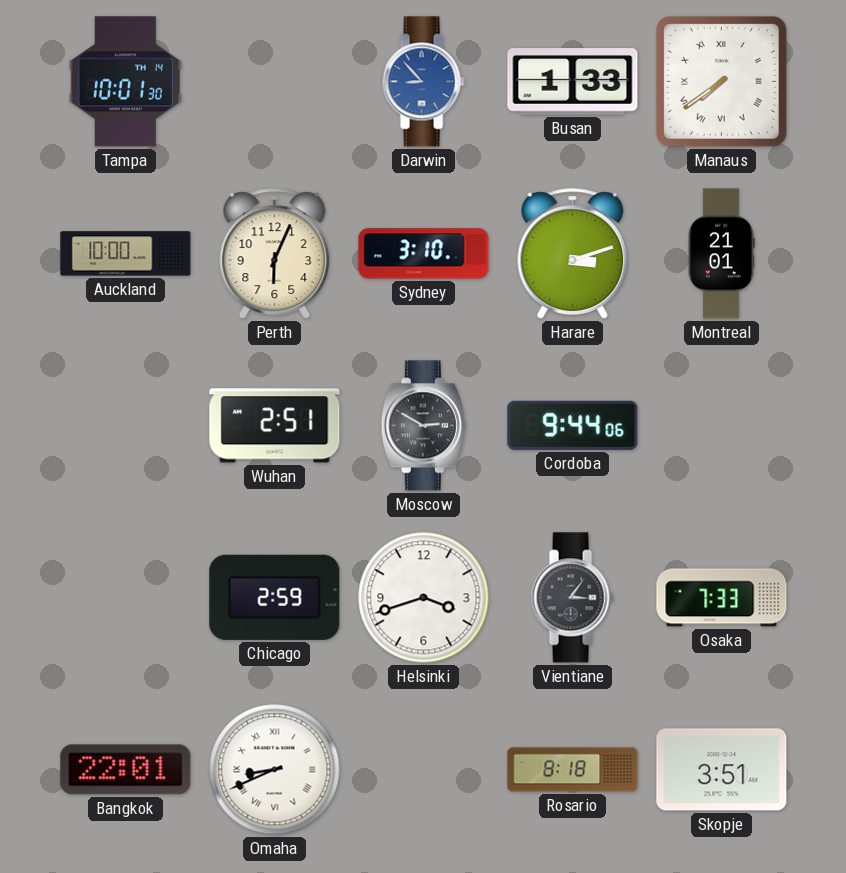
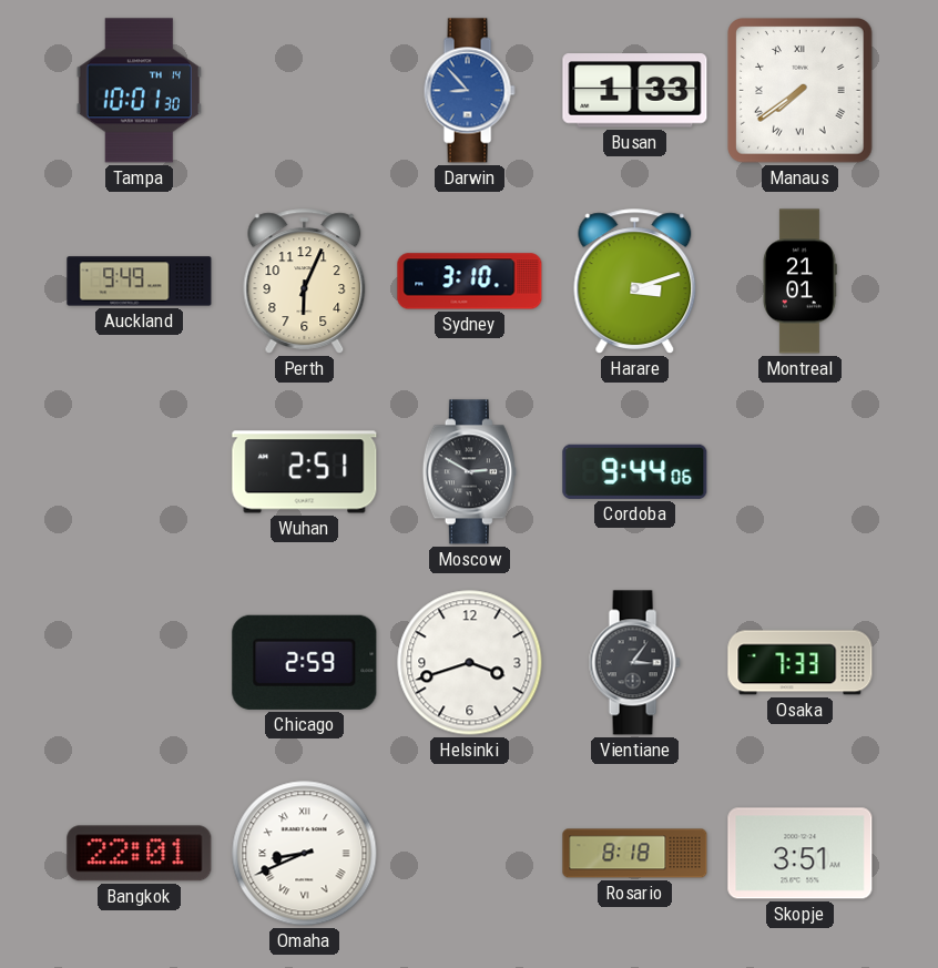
Auckland: 10:00 -> 9:49 (140, 282)
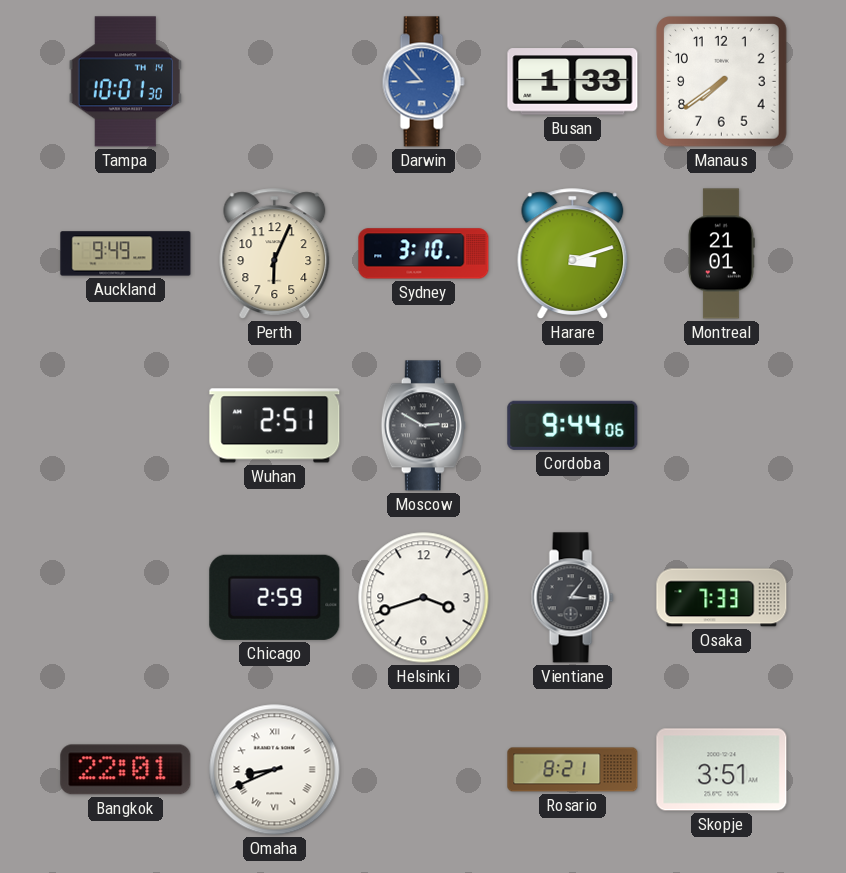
Manaus numerals: Roman -> Arabic (722, 82)
Rosario: 8:18 -> 8:21 (573, 770)
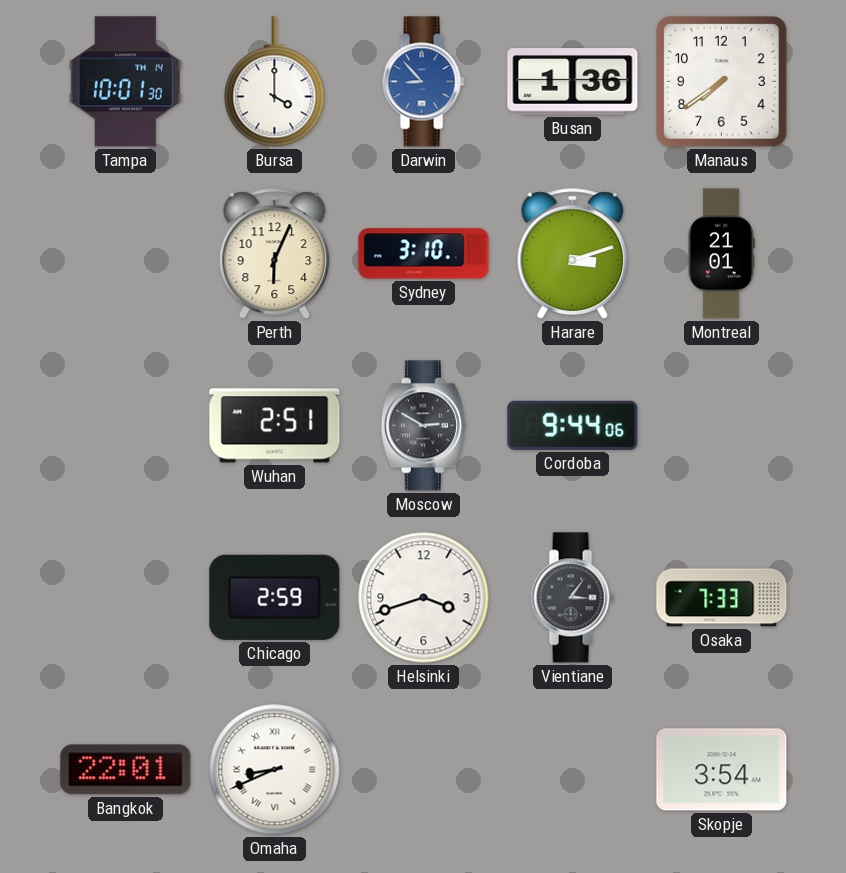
Bursa: none -> 4:00 (275, 82)
Busan: 1:33 -> 1:36 (573, 82)
Auckland: 9:49 -> none (126, 254)
Rosario: 8:21 -> none (573, 770)
Skopje: 3:51 -> 3:54 (722, 770)
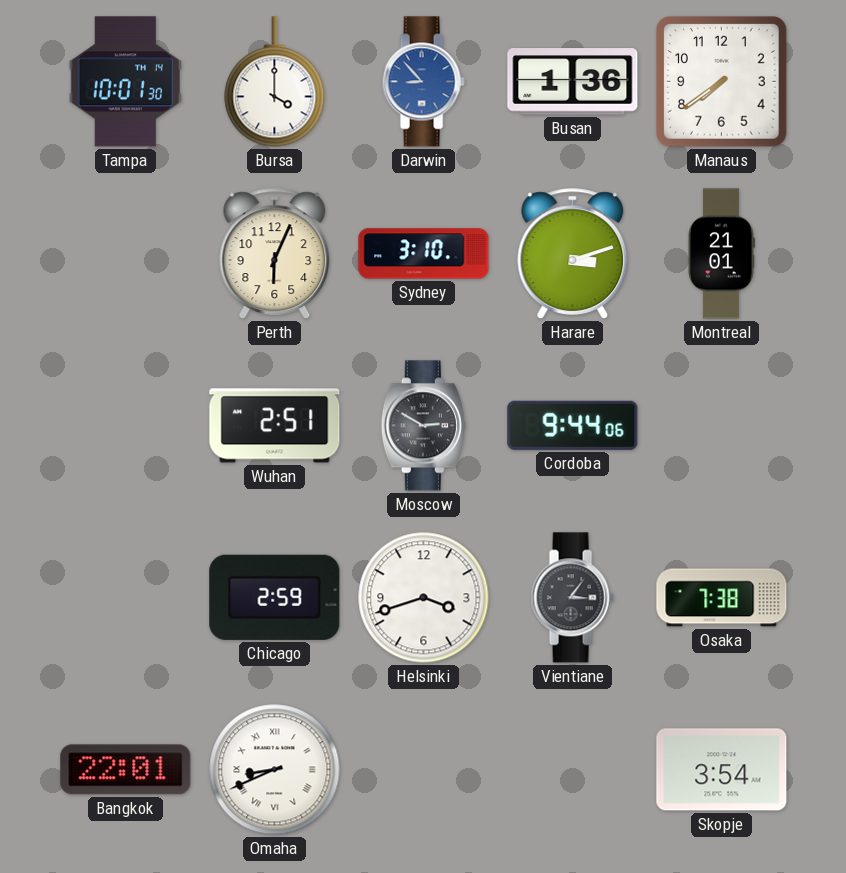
Osaka: 7:33 -> 7:38 (722, 598)
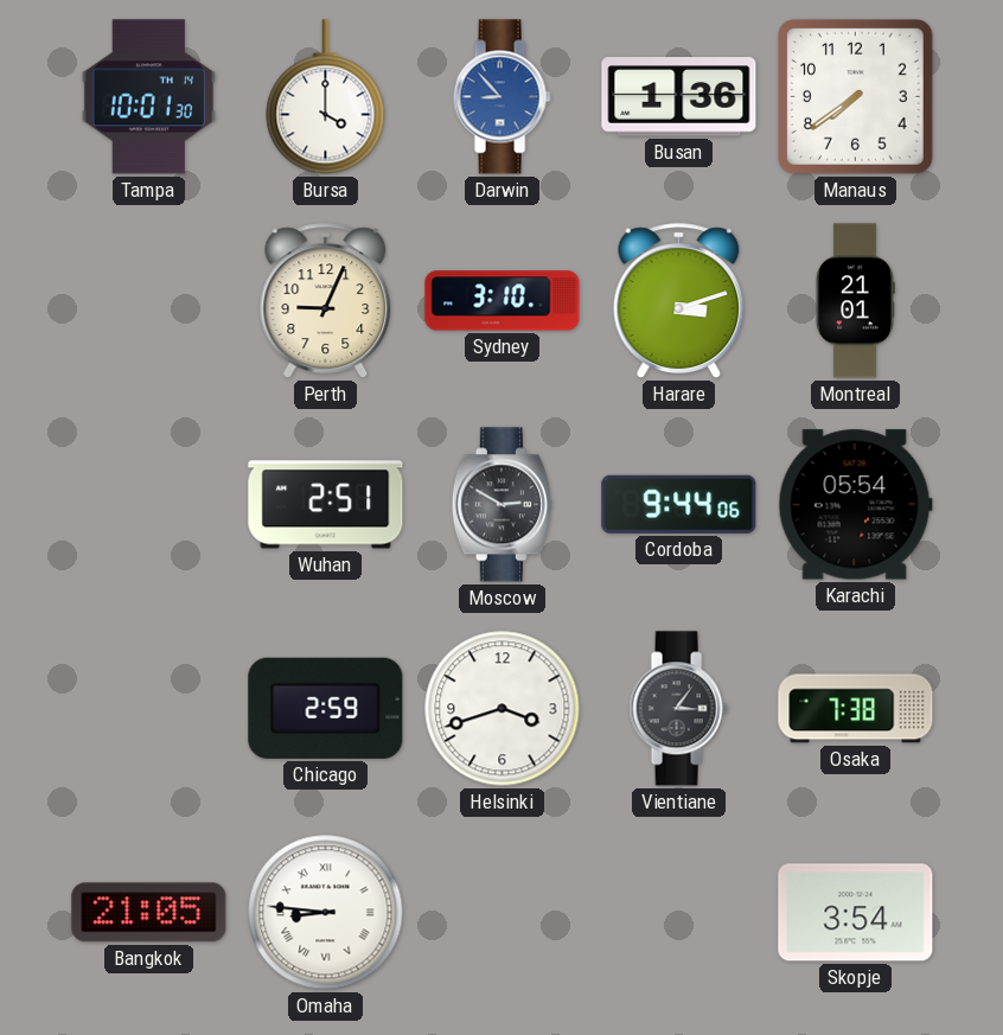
Perth: 6:04 -> 9:04 (326, 301)
Karachi: none -> 05:54 (855, 505)
Bangkok: 22:01 -> 21:05 (149, 913)
Omaha: 8:41 -> 8:46 (326, 913)
